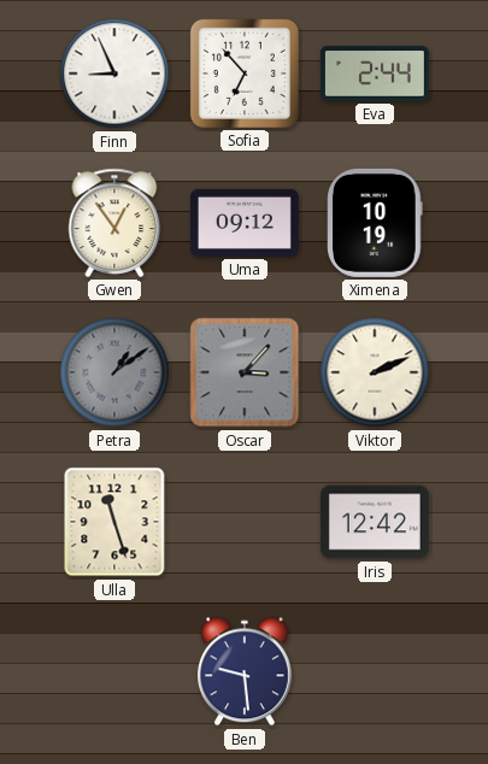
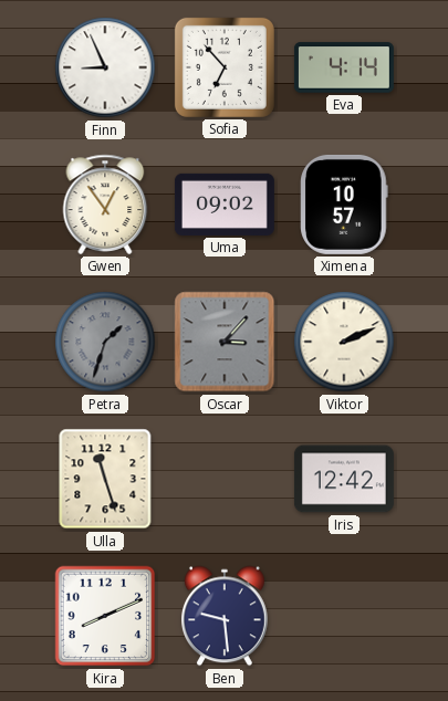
Eva: 2:44 -> 4:14 (344, 67)
Uma: 09:12 -> 09:02 (225, 205)
Ximena: 10:19 -> 10:57 (344, 205)
Petra: 1:09 -> 1:33 (105, 342)
Kira: none -> 8:11 (105, 616)
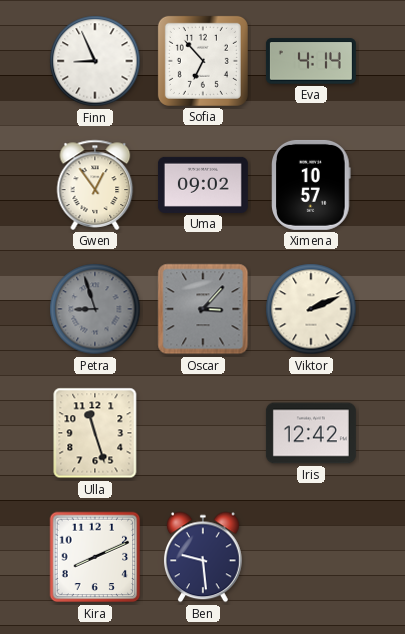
Petra: 1:33 -> 8:57 (95, 309)
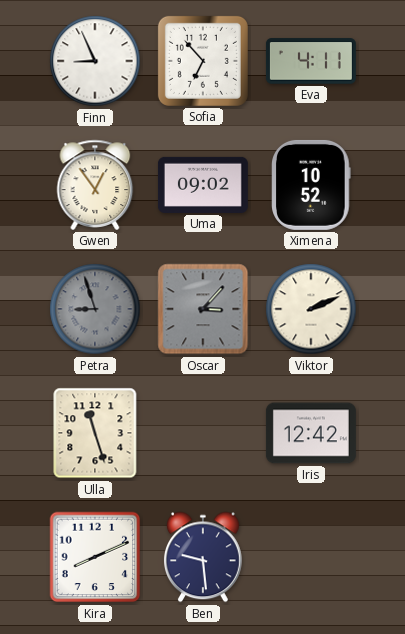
Eva: 4:14 -> 4:11 (311, 61)
Ximena: 10:57 -> 10:52 (311, 185)
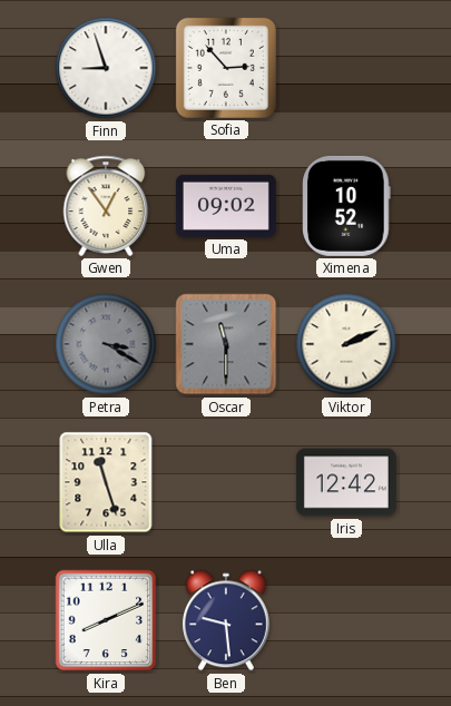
Finn: 8:56 -> 8:57 (106, 68)
Sofia: 6:53 -> 2:53 (226, 68)
Eva: 4:11 -> none (311, 61)
Petra: 8:57 -> 3:20 (106, 344)
Oscar: 3:07 -> 11:30 (226, 344)
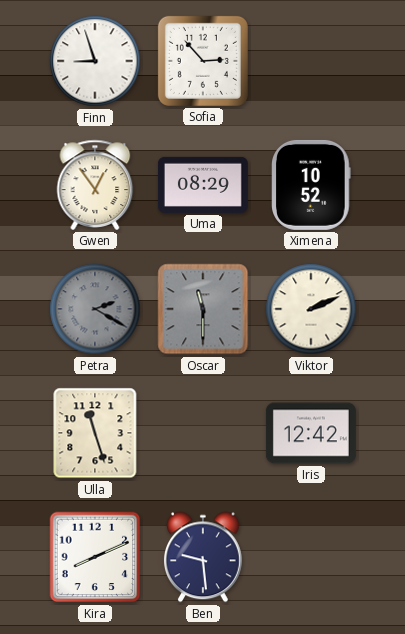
Uma: 09:02 -> 08:29 (203, 185)
Petra: 3:20 -> 2:20 (95, 309)
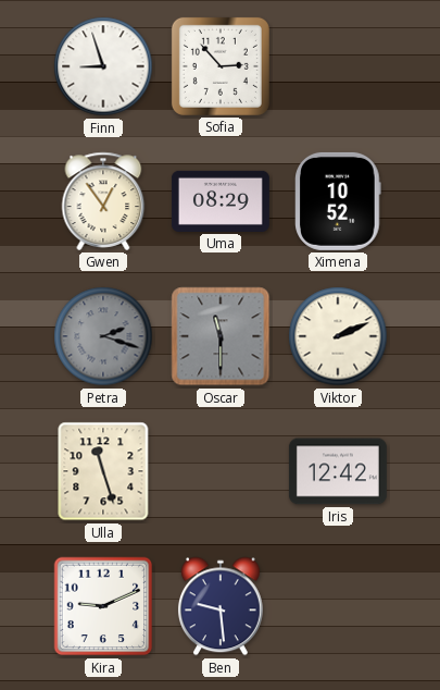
Petra: 2:20 -> 2:18 (103, 336)
Kira: 8:11 -> 9:11 (103, 606)
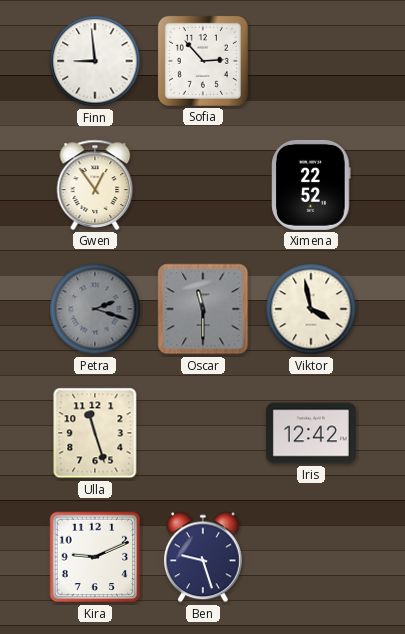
Finn: 8:57 -> 8:59 (95, 61)
Uma: 08:29 -> none (221, 201)
Ximena: 10:52 -> 22:52 (311, 185)
Viktor: 2:11 -> 3:58 (311, 309)
Ben: 9:29 -> 9:27 (203, 557)
